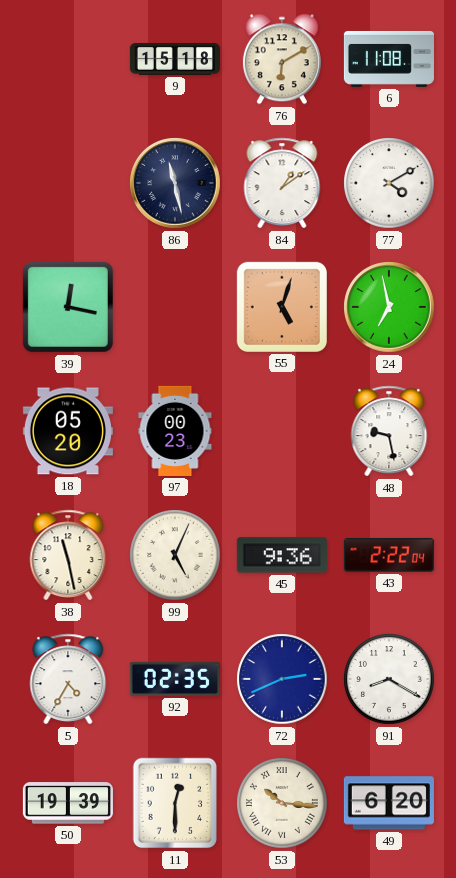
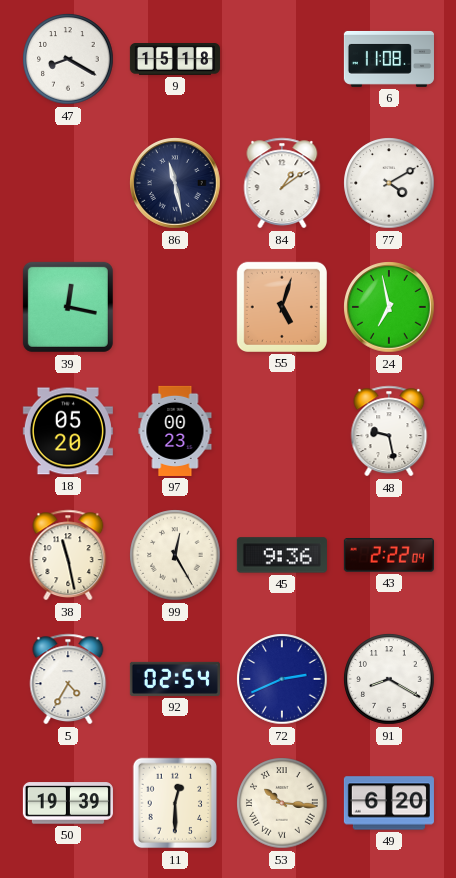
47: none -> 8:20 (68, 59)
76: 6:10 -> none (282, 59)
99: 5:04 -> 12:25 (175, 555)
92: 02:35 -> 02:54 (175, 679)
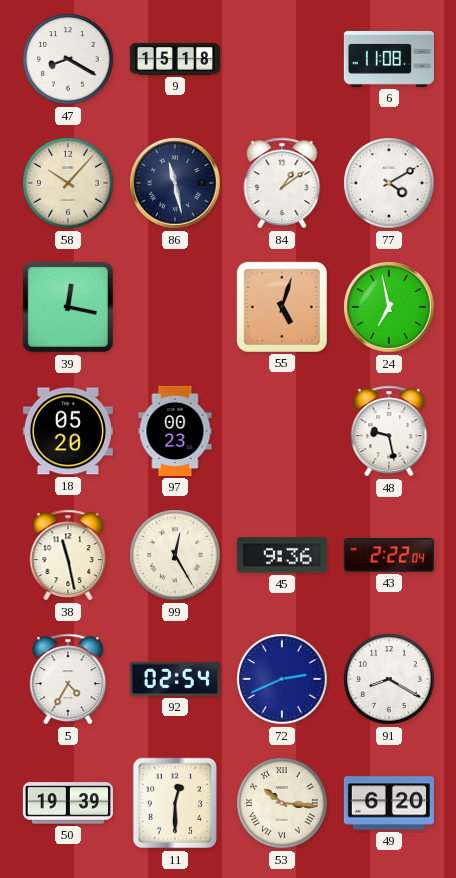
58: none -> 10:07 (68, 183)
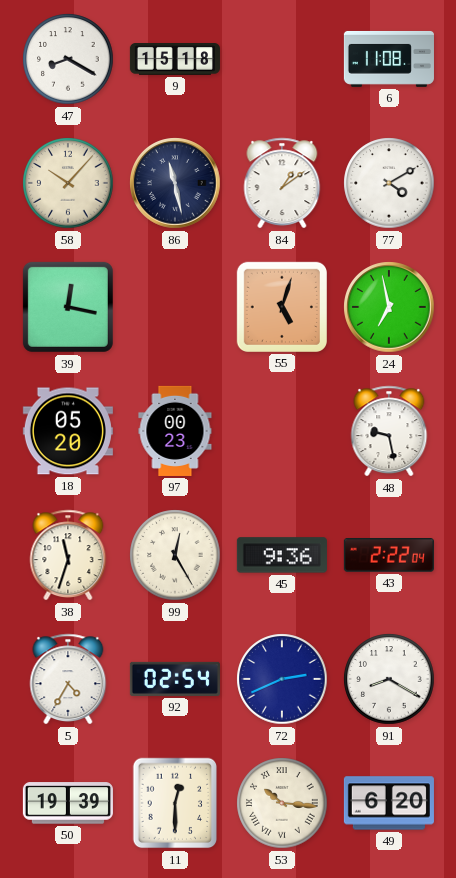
38: 11:28 -> 11:33 (68, 555)
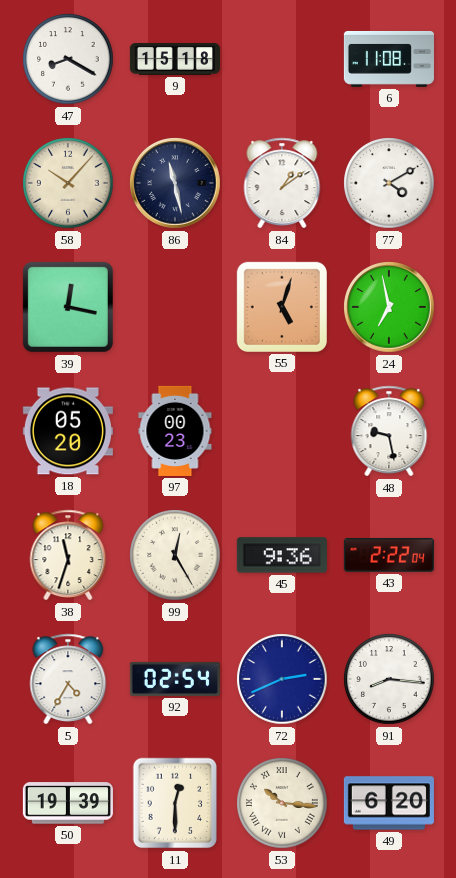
91: 8:20 -> 8:16 (389, 679)
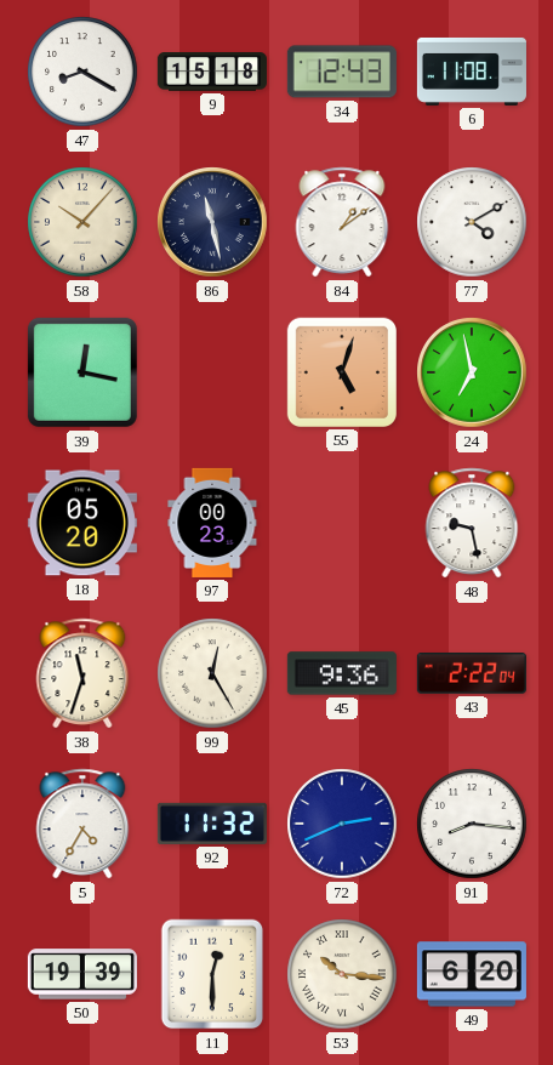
34: none -> 12:43 (342, 72)
92: 02:54 -> 11:32 (212, 824)
